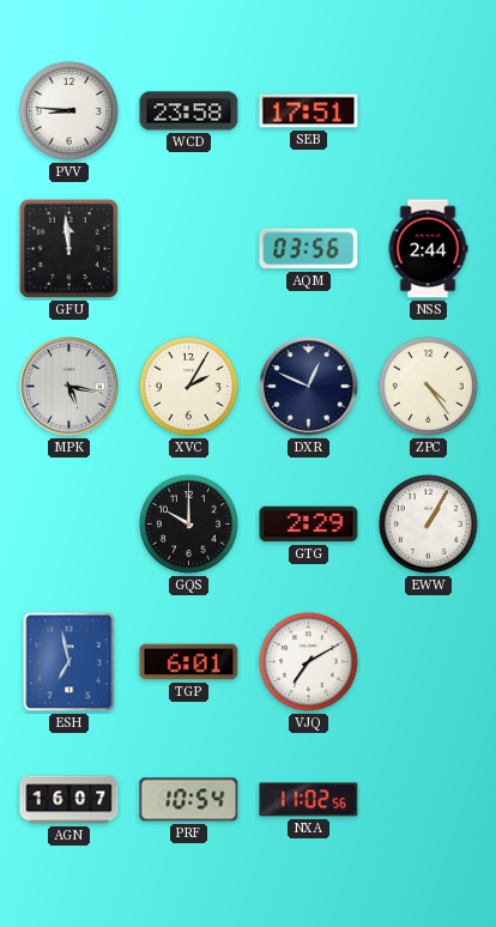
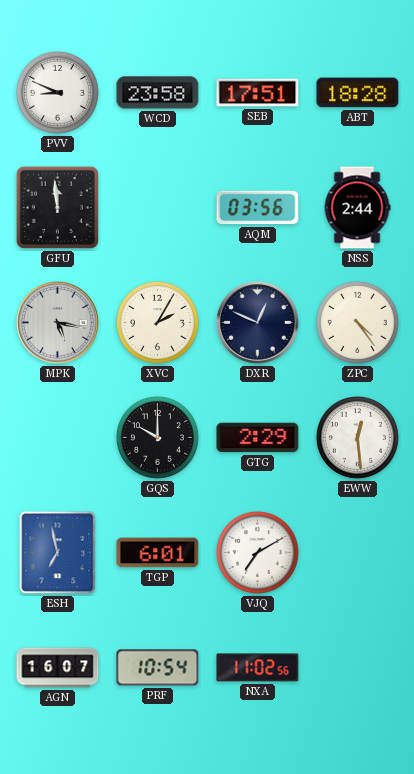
PVV: 8:46 -> 8:49 (57, 92)
ABT: none -> 18:28 (358, 93)
EWW: 1:05 -> 12:29 (357, 437)
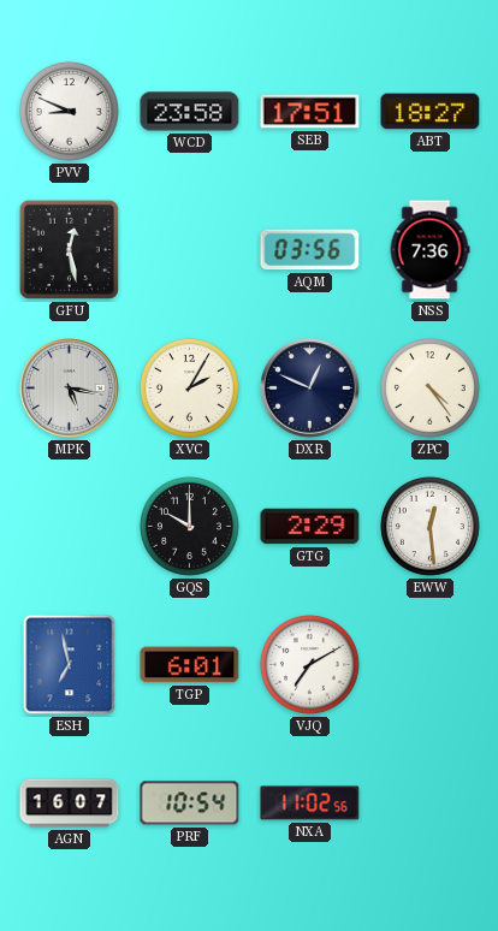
ABT: 18:28 -> 18:27 (431, 112)
GFU: 11:59 -> 12:28 (69, 249)
NSS: 2:44 -> 7:36 (429, 250)
